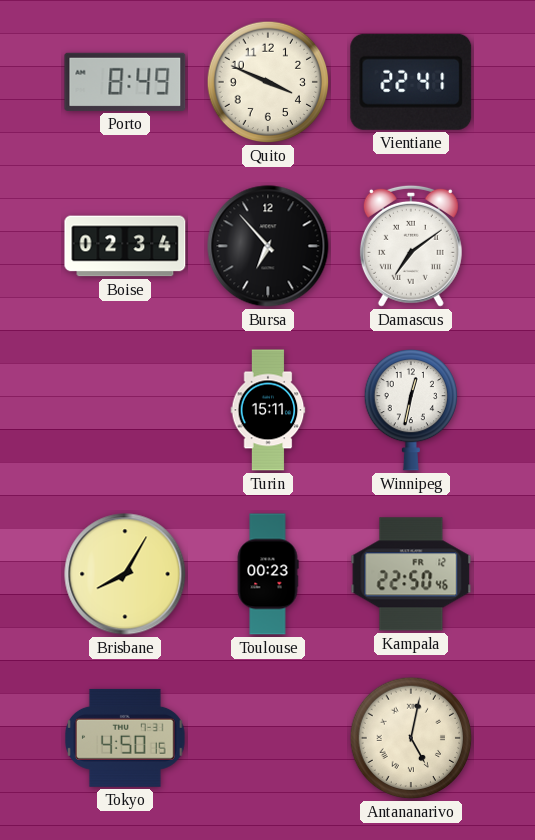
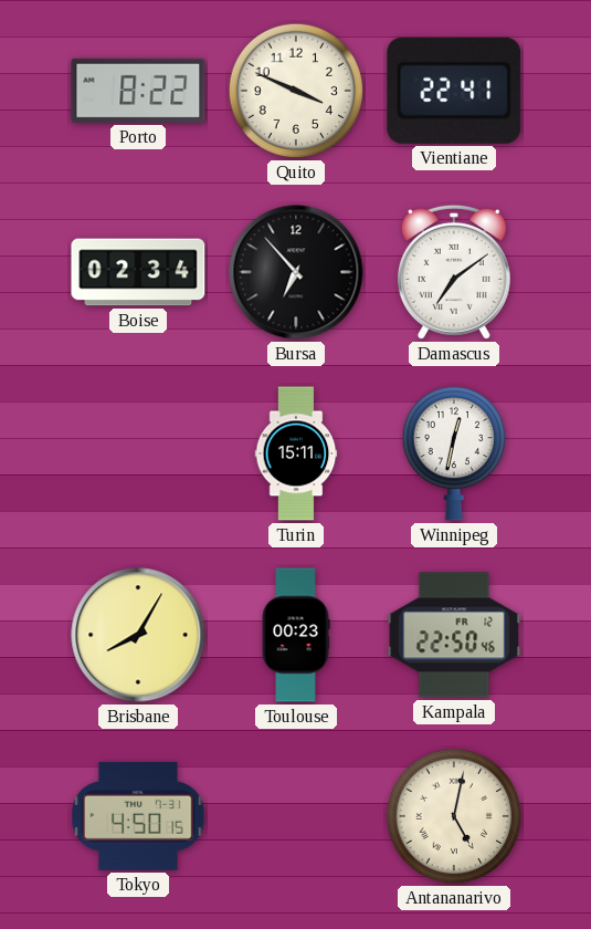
Porto: 8:49 -> 8:22 (138, 91)
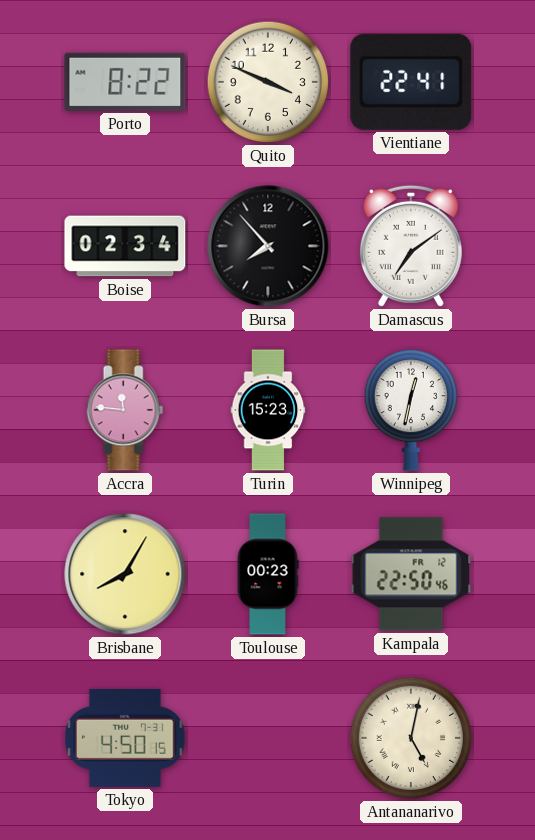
Bursa: 6:53 -> 7:53 (268, 246)
Accra: none -> 11:46 (125, 410)
Turin: 15:11 -> 15:23 (268, 410)
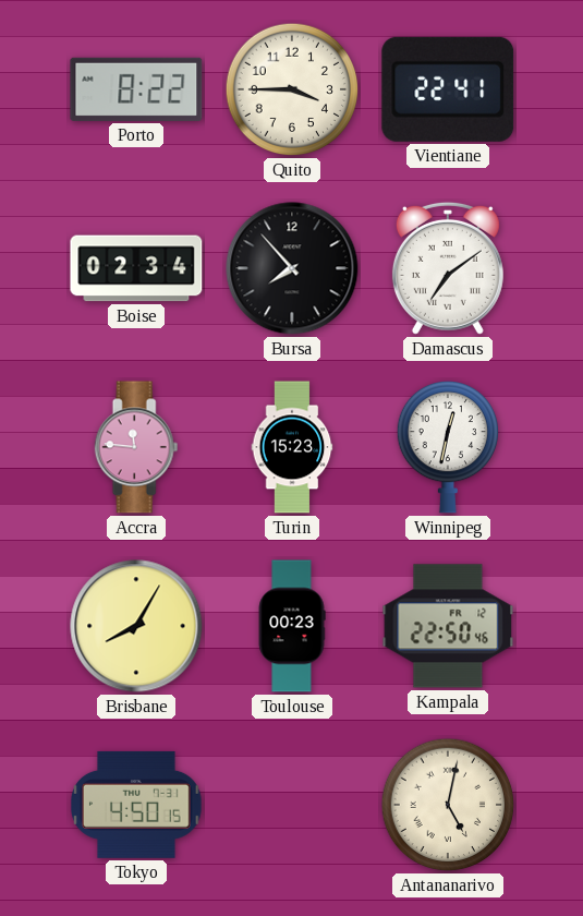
Quito: 3:49 -> 3:45 (292, 89)
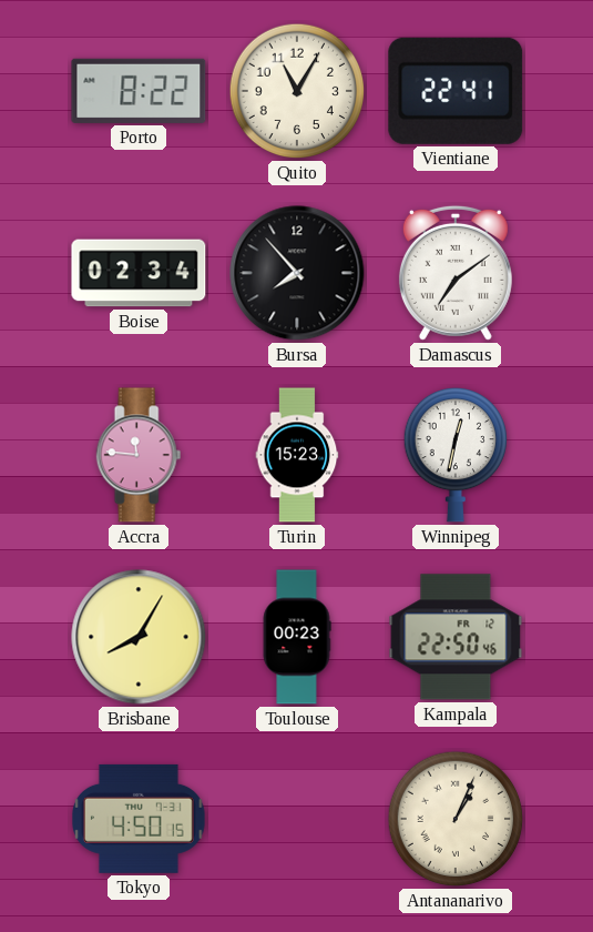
Quito: 3:45 -> 11:05 (297, 91)
Antananarivo: 5:02 -> 1:04 (456, 819)
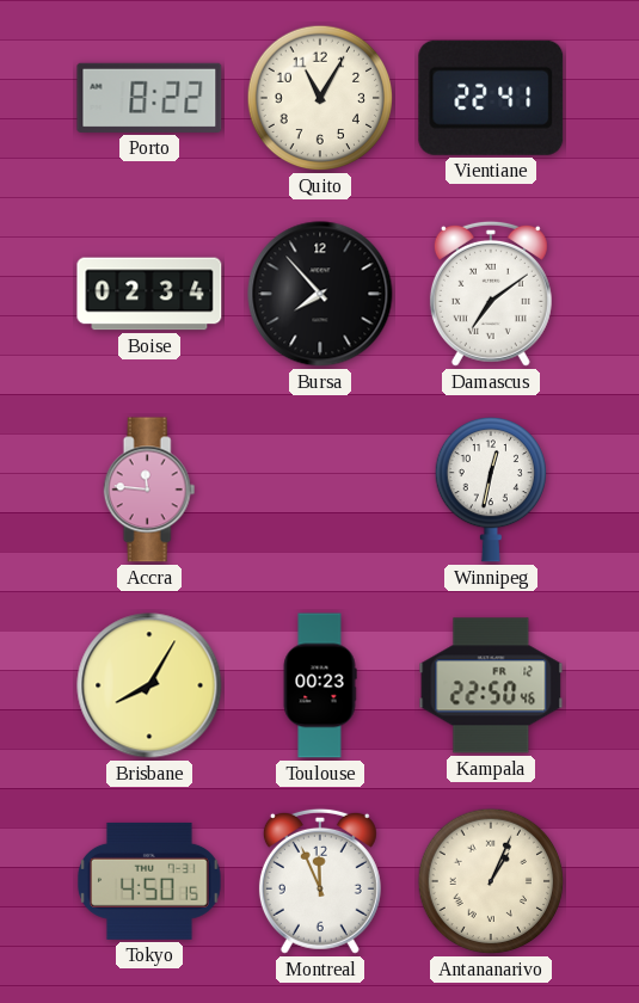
Turin: 15:23 -> none (297, 455)
Montreal: none -> 11:56 (320, 881)
